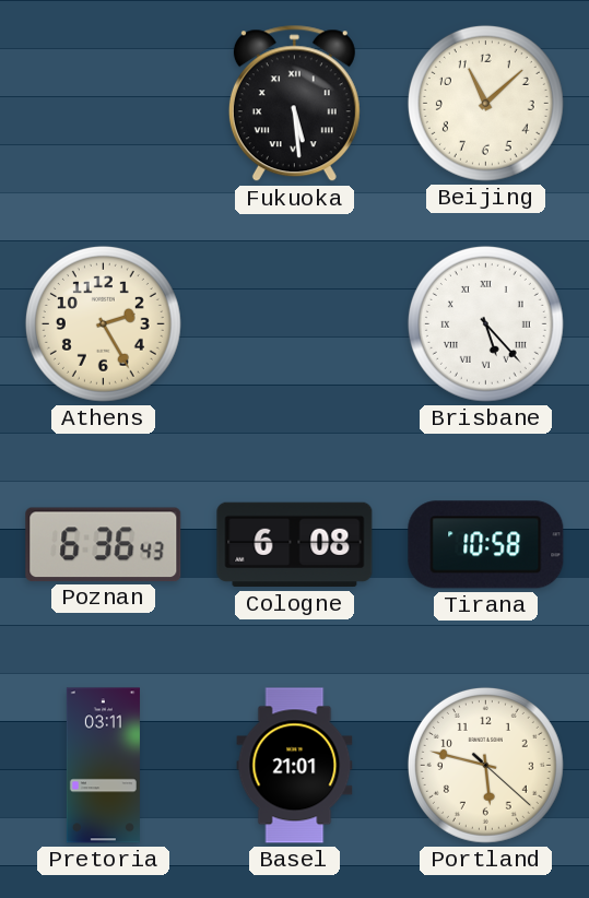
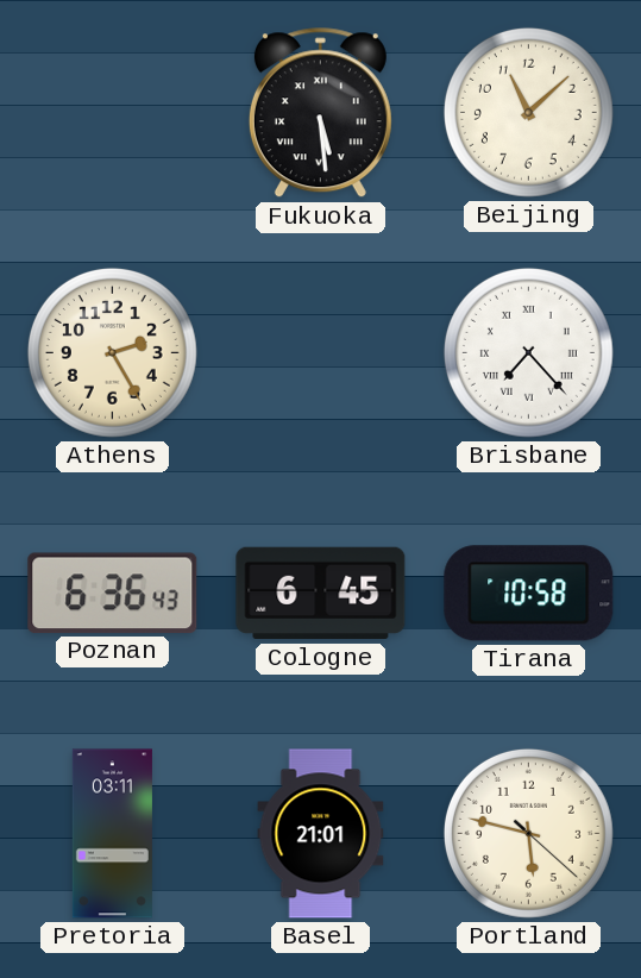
Brisbane: 5:23 -> 7:23 (528, 352)
Cologne: 6:08 -> 6:45 (321, 594)
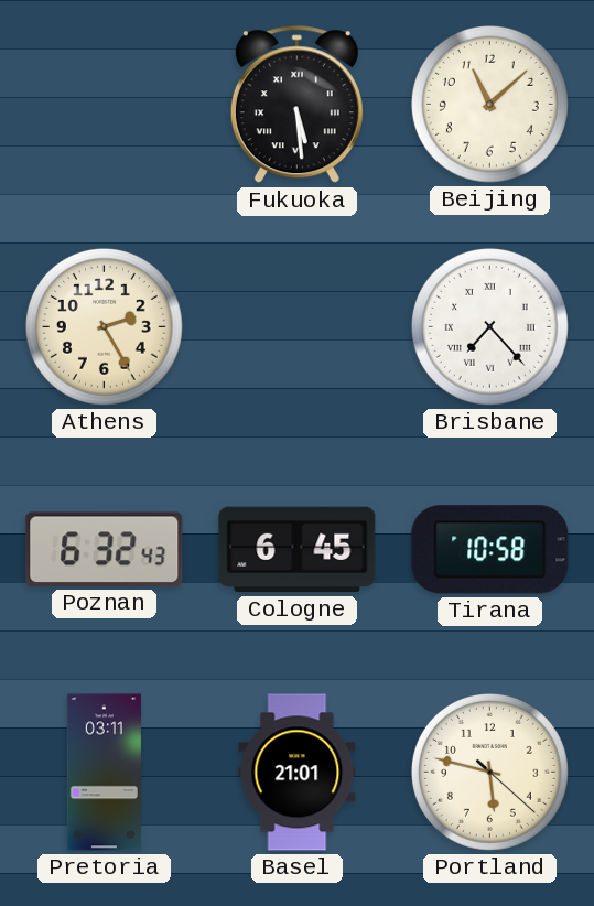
Poznan: 6:36 -> 6:32 (105, 549)
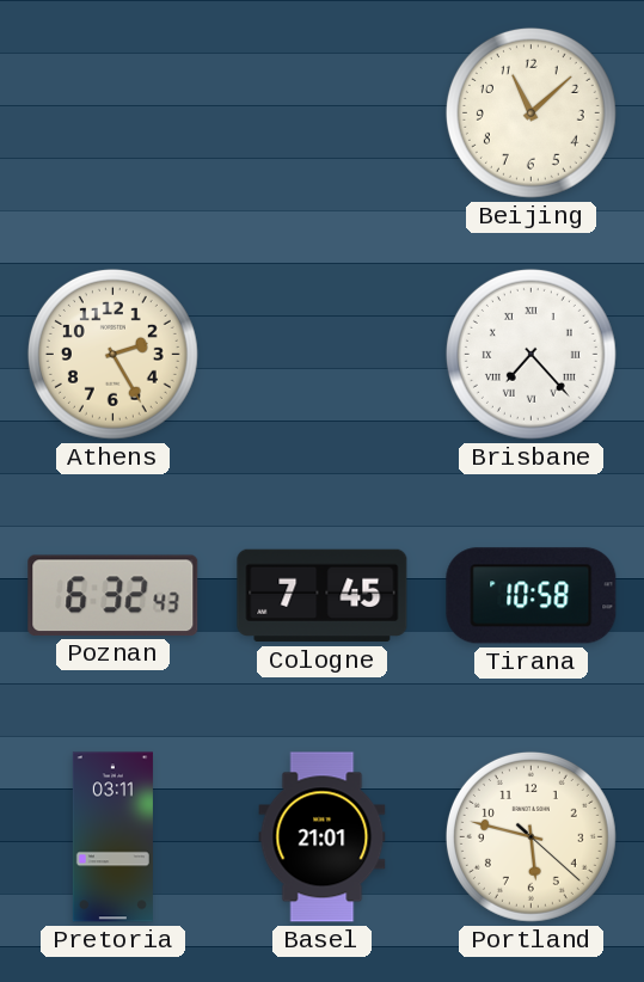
Fukuoka: 5:29 -> none (296, 105)
Cologne: 6:45 -> 7:45 (323, 596)
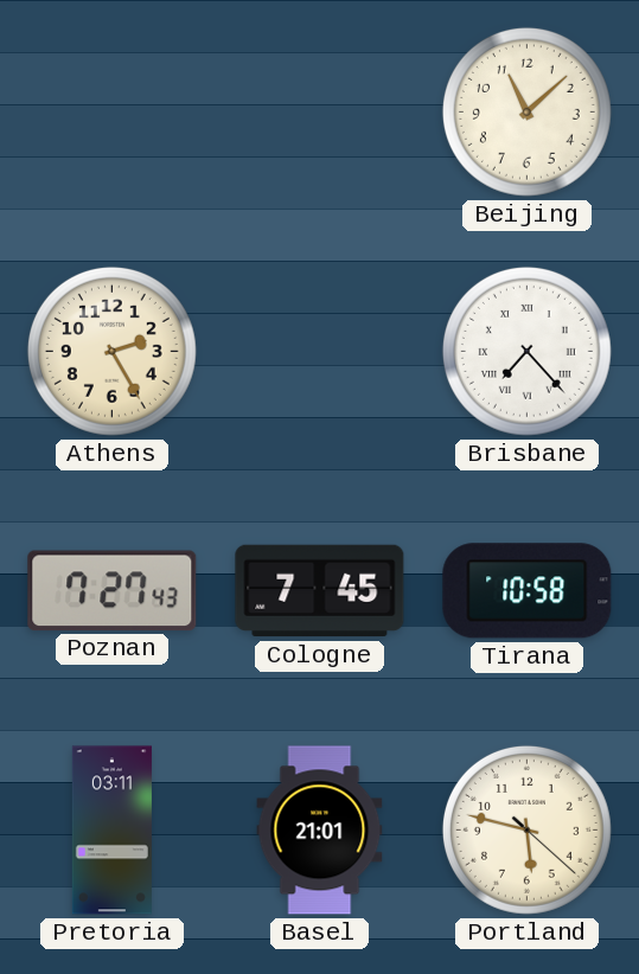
Poznan: 6:32 -> 7:27 (113, 590)
